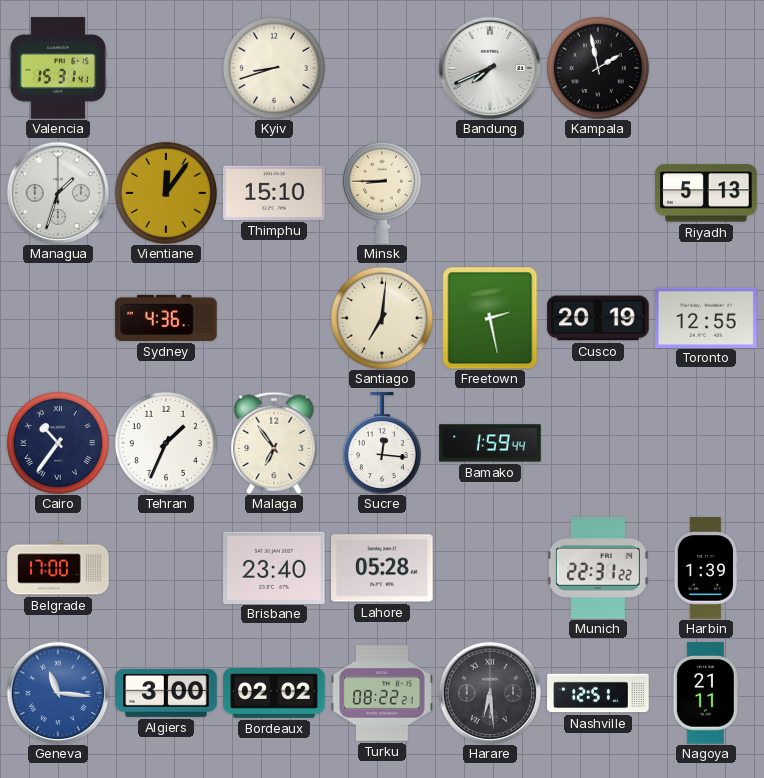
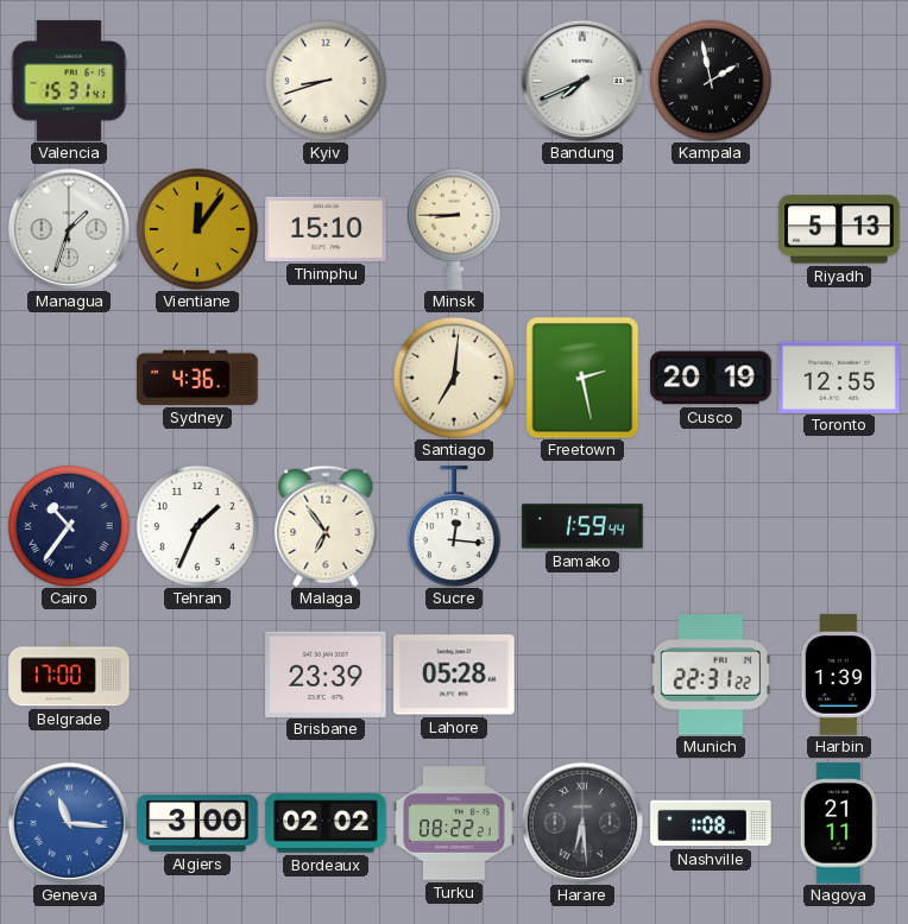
Brisbane: 23:40 -> 23:39 (326, 673)
Nashville: 12:51 -> 1:08 (711, 823)
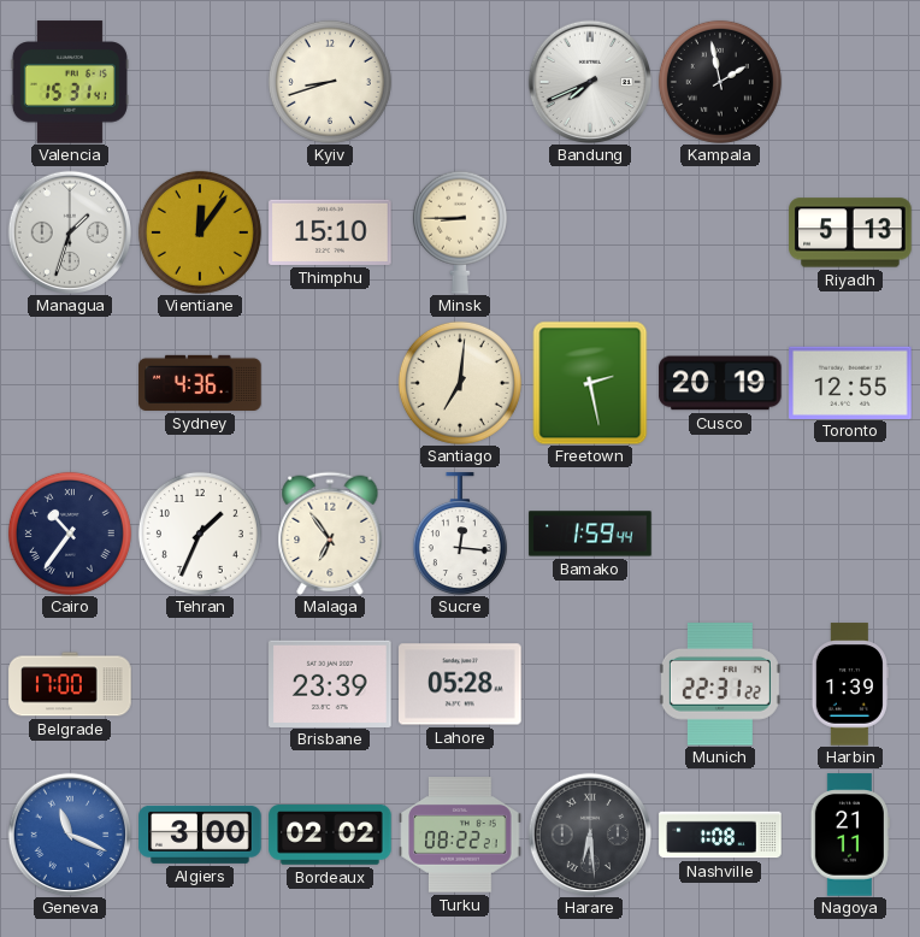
Geneva: 11:16 -> 11:19 (69, 833)
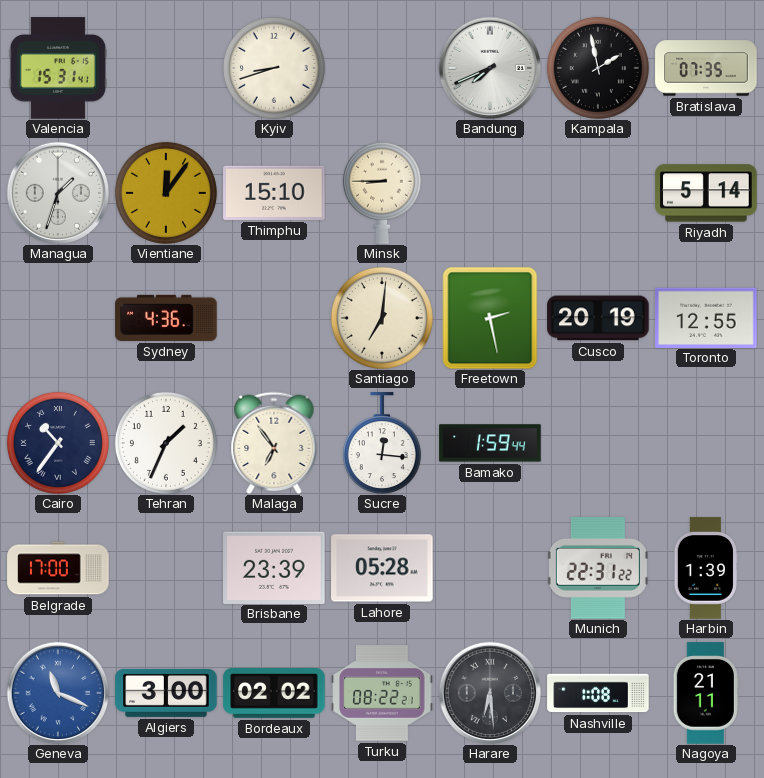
Bratislava: none -> 07:35 (706, 68)
Riyadh: 5:13 -> 5:14 (706, 193)
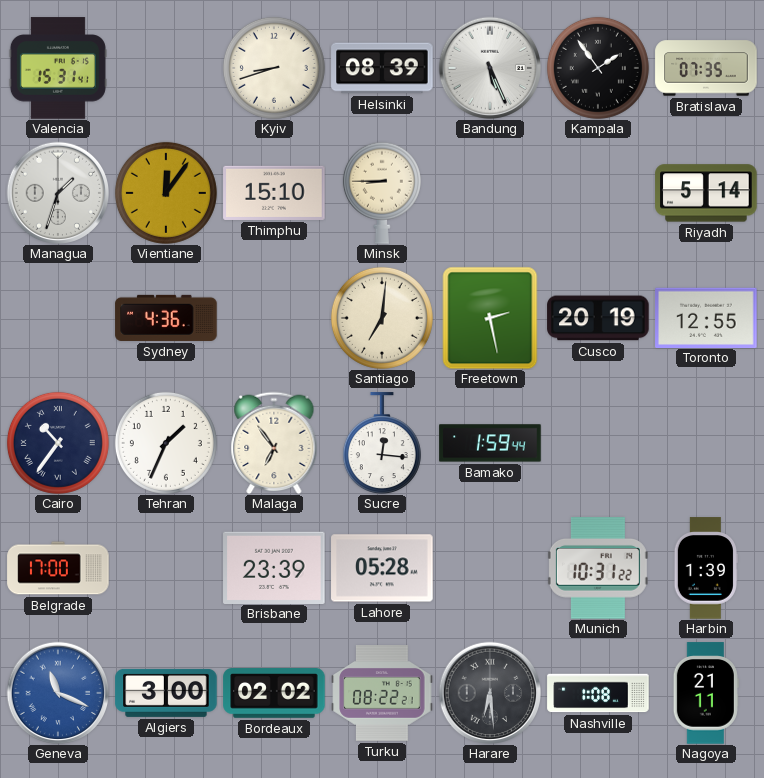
Helsinki: none -> 08:39 (382, 68)
Bandung: 7:41 -> 5:26 (489, 67)
Kampala: 1:58 -> 1:54 (598, 68)
Munich: 22:31 -> 10:31 (598, 568)
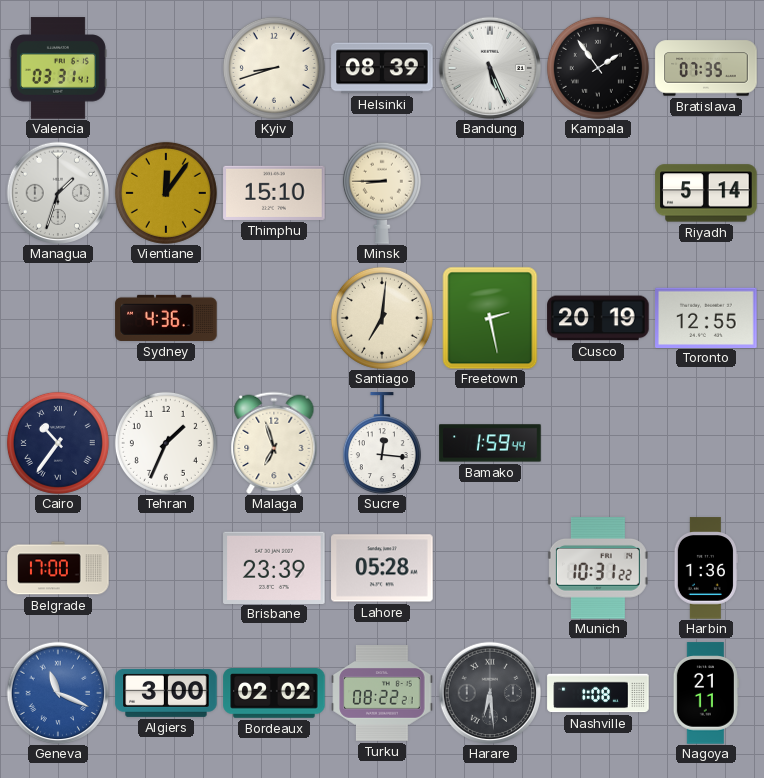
Valencia: 15:31 -> 03:31 (58, 68)
Malaga: 6:54 -> 6:57 (274, 443)
Harbin: 1:39 -> 1:36 (706, 568)
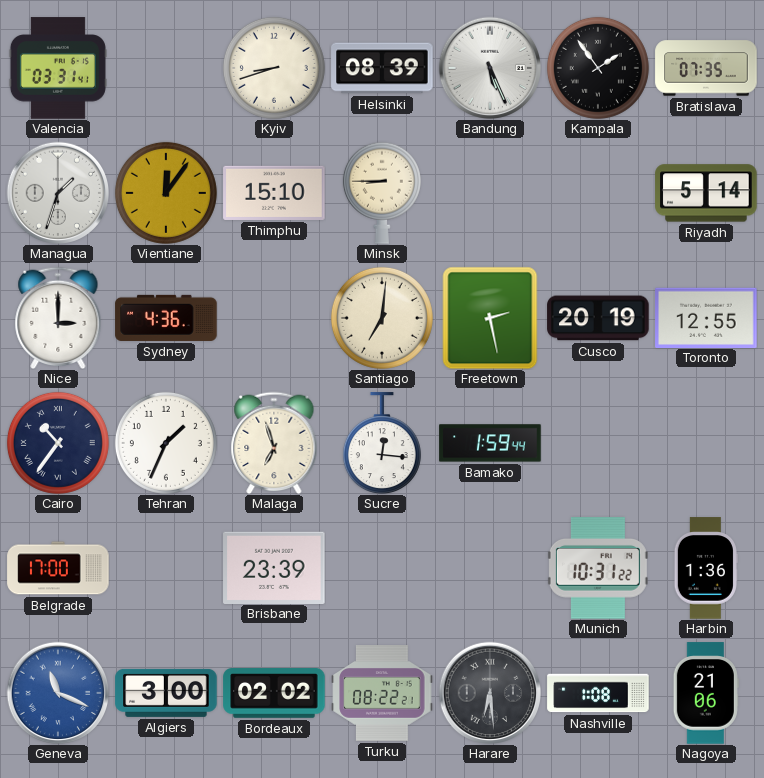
Nice: none -> 3:00 (58, 318)
Lahore: 05:28 -> none (382, 568)
Nagoya: 21:11 -> 21:06 (706, 693)
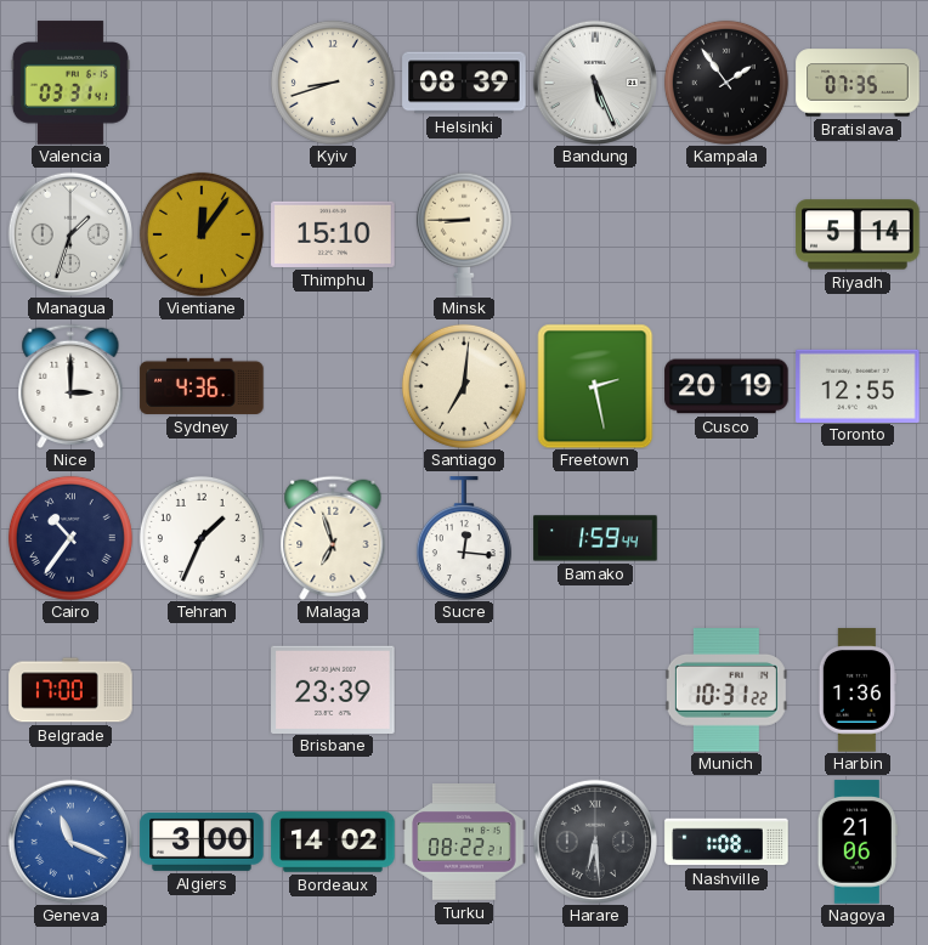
Bordeaux: 02:02 -> 14:02 (333, 842)
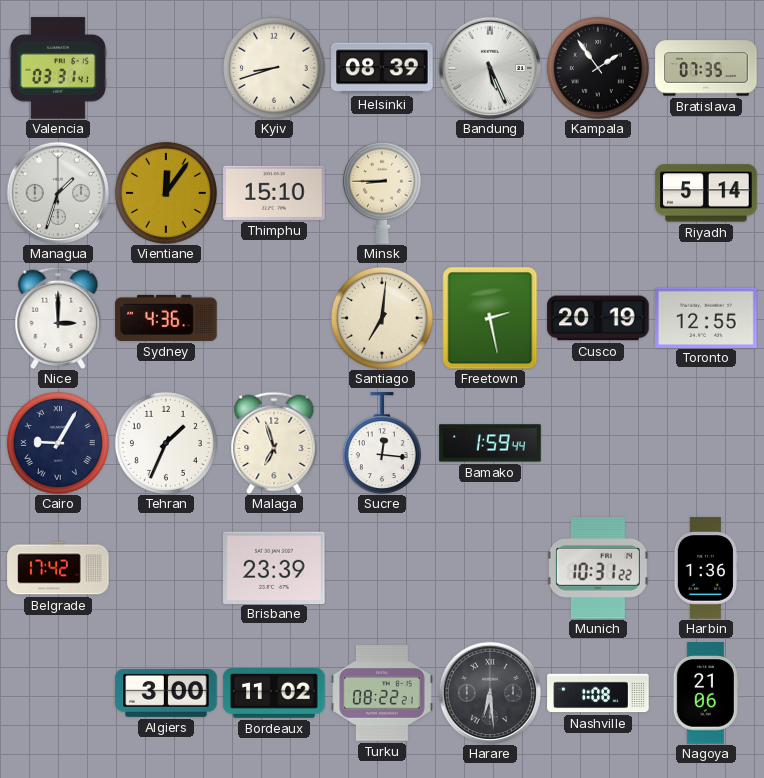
Cairo: 10:36 -> 9:05 (58, 443)
Belgrade: 17:00 -> 17:42 (58, 568)
Geneva: 11:19 -> none (69, 841)
Bordeaux: 14:02 -> 11:02 (274, 693)
